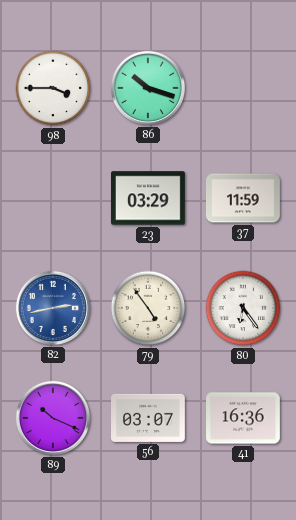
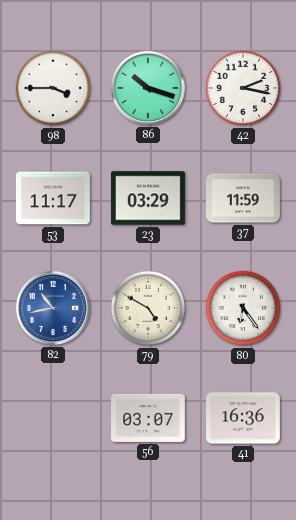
42: none -> 2:17 (243, 88)
53: none -> 11:17 (53, 198)
82: 2:43 -> 10:43 (53, 308)
79: 4:54 -> 4:50 (148, 308)
89: 10:19 -> none (53, 418)
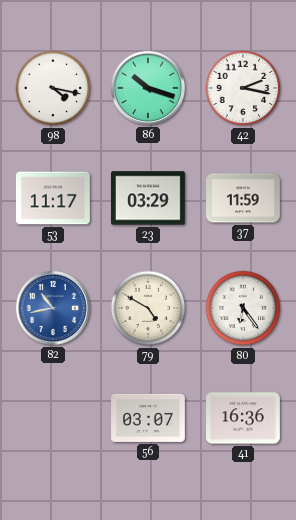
98: 3:45 -> 4:17 (53, 88)
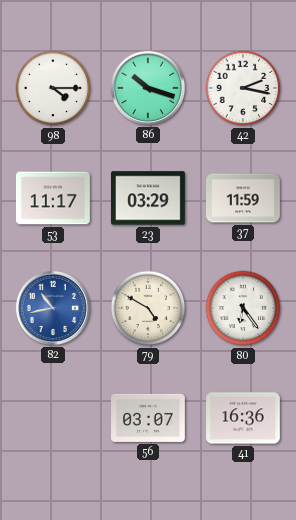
98: 4:17 -> 4:15 (53, 88)
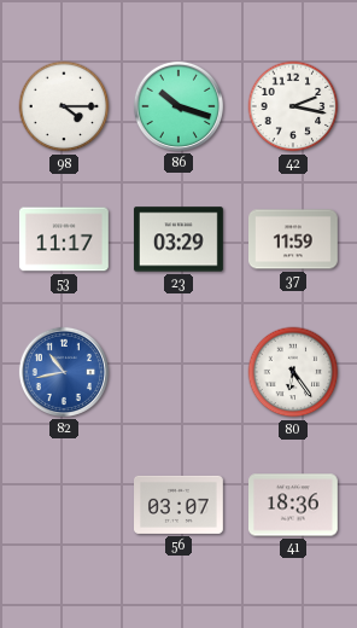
79: 4:50 -> none (148, 308)
41: 16:36 -> 18:36 (294, 505)
